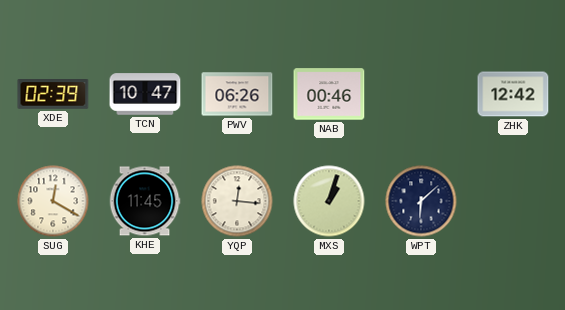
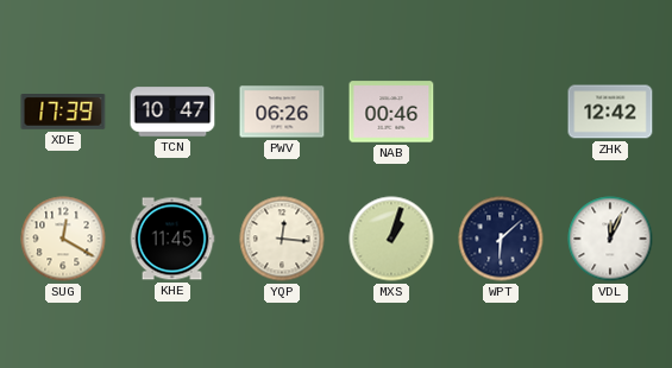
XDE: 02:39 -> 17:39 (63, 113)
VDL: none -> 12:04 (610, 239)
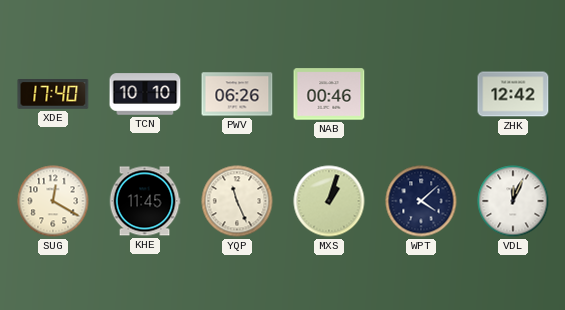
XDE: 17:39 -> 17:40 (53, 95)
TCN: 10:47 -> 10:10 (145, 94)
YQP: 12:16 -> 11:26 (237, 201)
WPT: 6:08 -> 4:08 (421, 201)
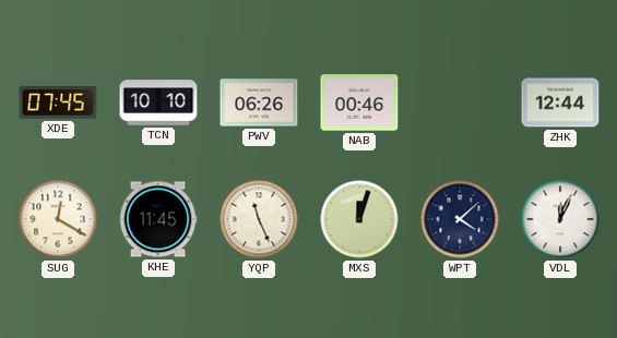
XDE: 17:40 -> 07:45 (58, 104)
ZHK: 12:42 -> 12:44 (560, 102)
MXS: 1:03 -> 12:03 (359, 219)
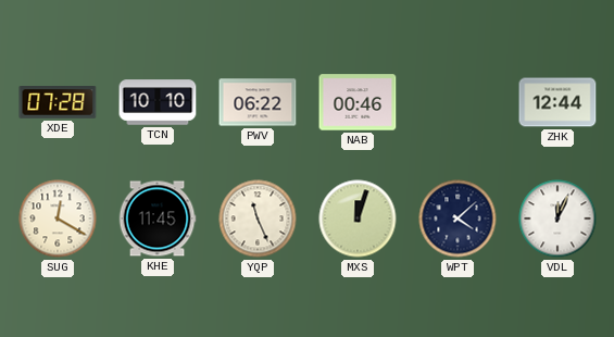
XDE: 07:45 -> 07:28 (58, 103)
PWV: 06:26 -> 06:22 (258, 102)
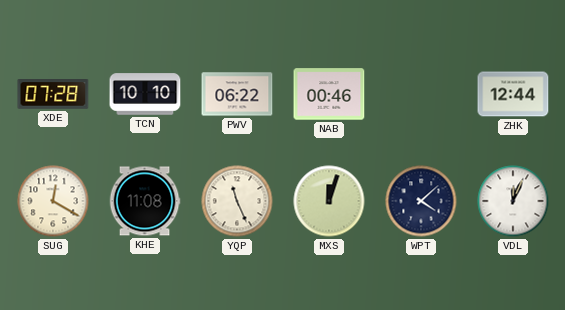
KHE: 11:45 -> 11:08 (145, 201)
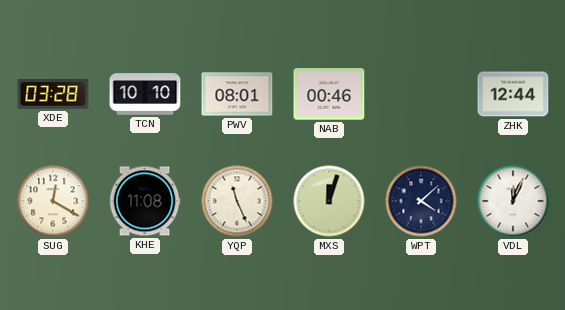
XDE: 07:28 -> 03:28 (53, 95)
PWV: 06:22 -> 08:01 (237, 94)
